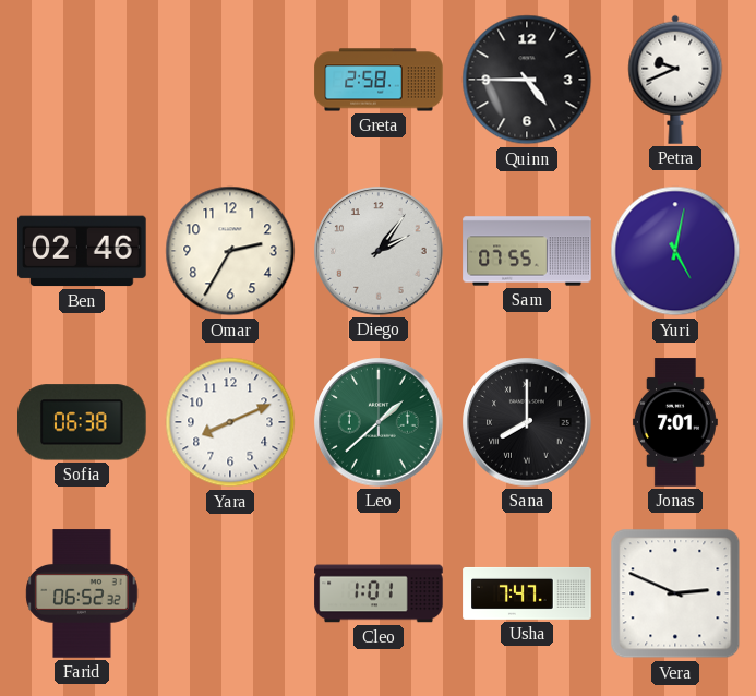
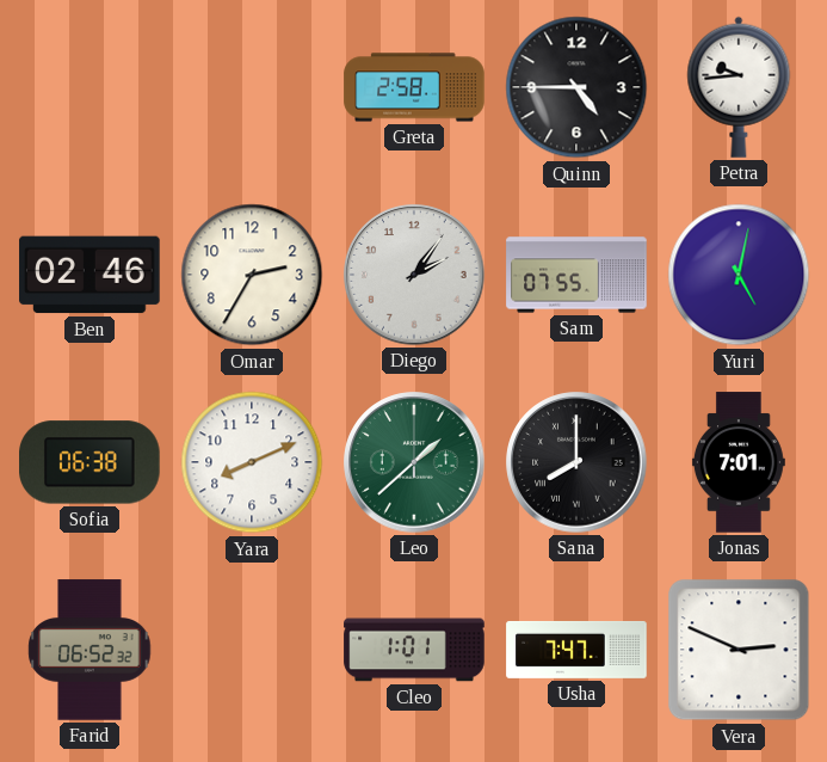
Petra: 9:41 -> 9:44 (739, 87)
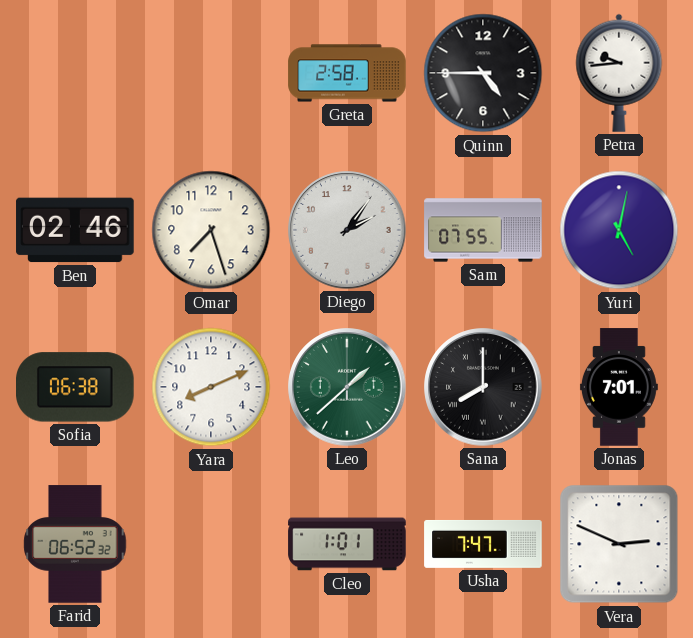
Omar: 2:35 -> 7:27 (211, 230)
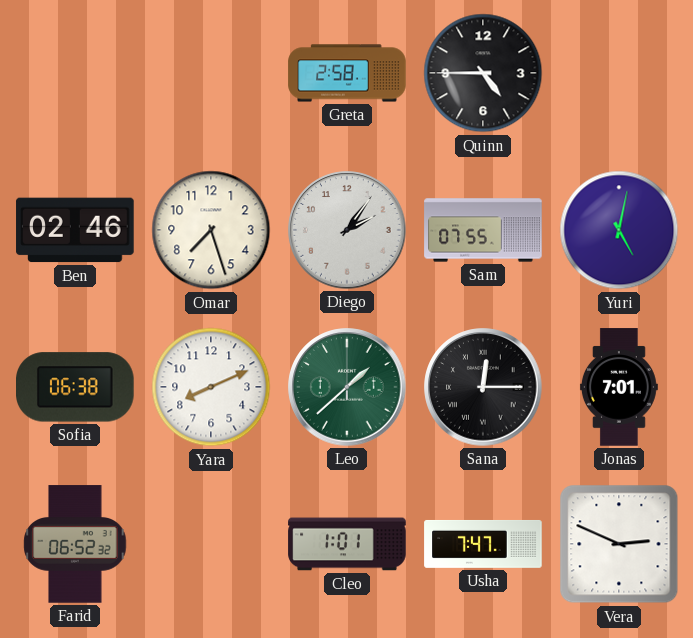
Petra: 9:44 -> none (619, 73)
Sana: 8:00 -> 12:15 (483, 387)
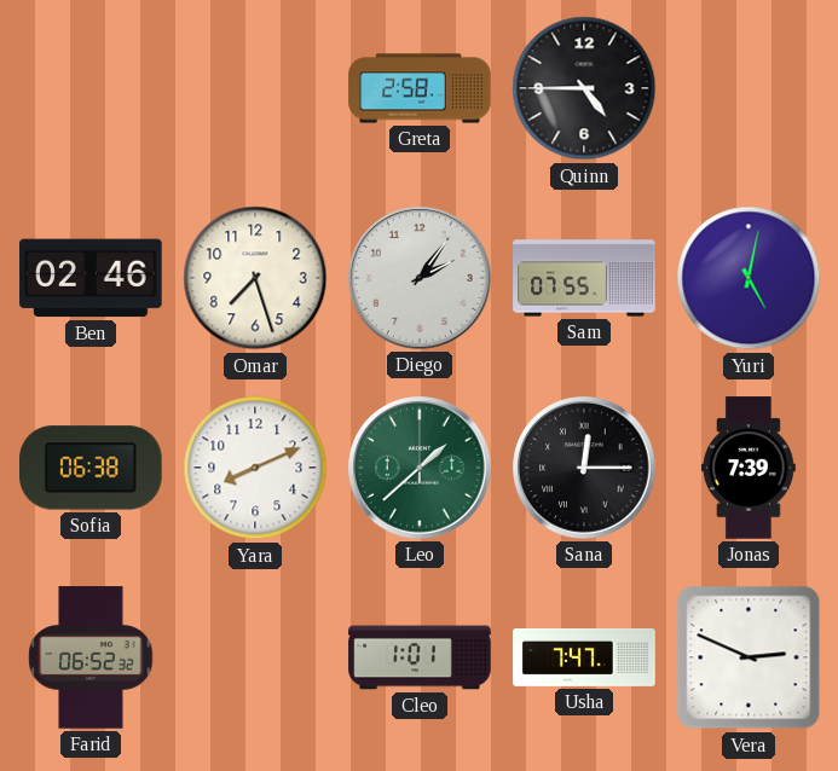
Jonas: 7:01 -> 7:39 (749, 468)
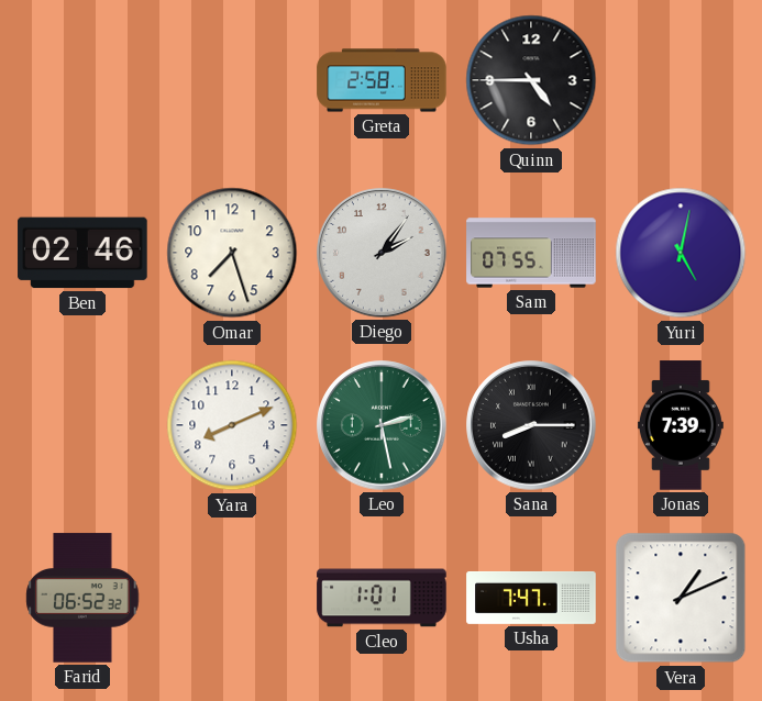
Sofia: 06:38 -> none (91, 468)
Leo: 1:38 -> 2:28 (382, 425)
Sana: 12:15 -> 8:15 (531, 425)
Vera: 2:49 -> 1:11 (681, 598)
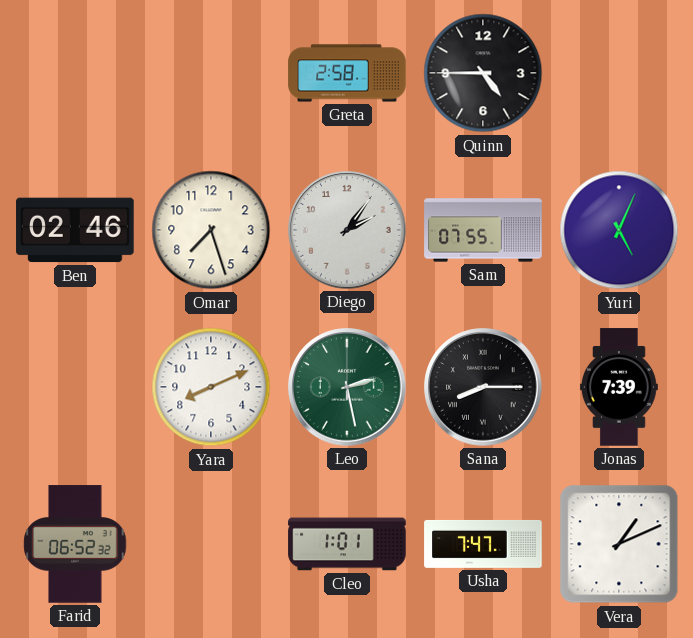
Yuri: 5:02 -> 5:04 (619, 230)
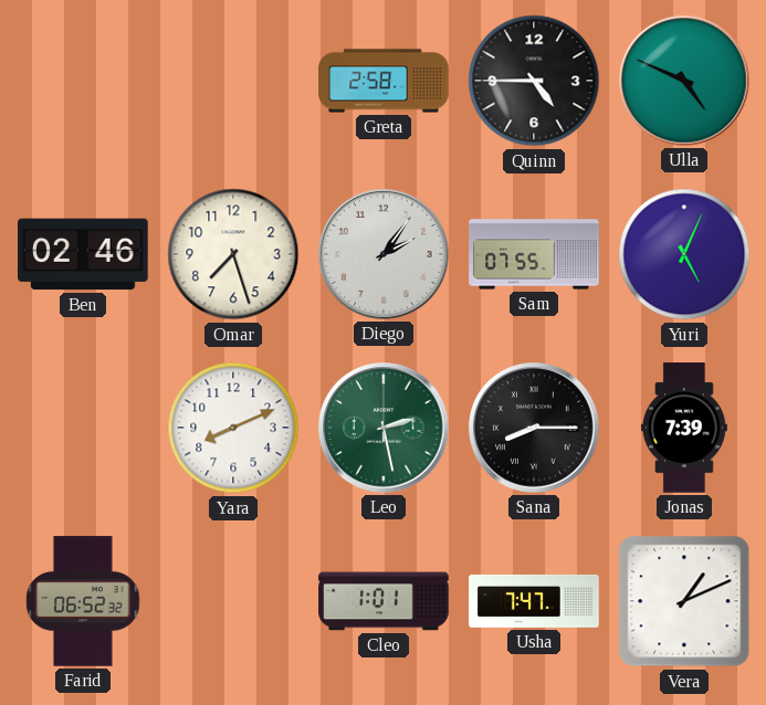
Ulla: none -> 4:49 (684, 81)
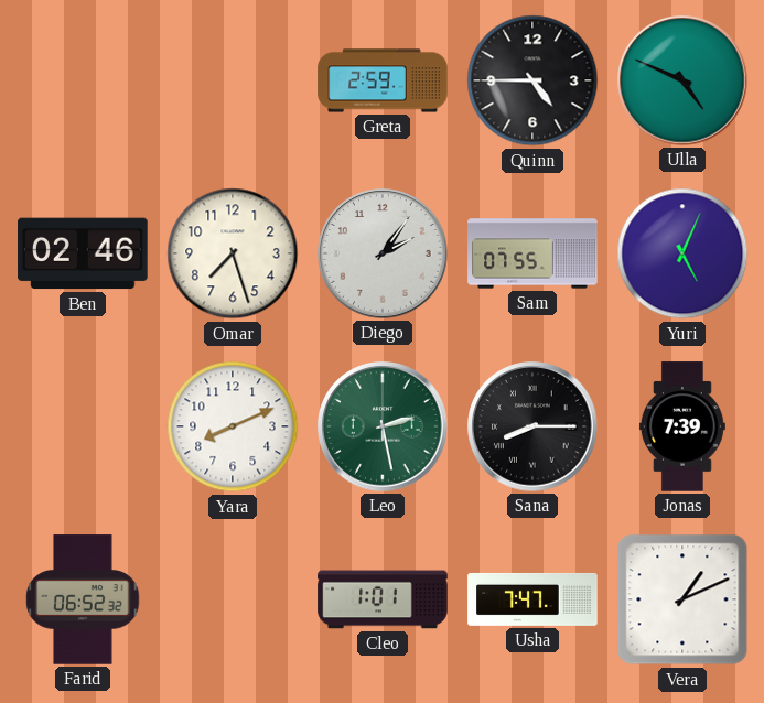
Greta: 2:58 -> 2:59 (383, 80)
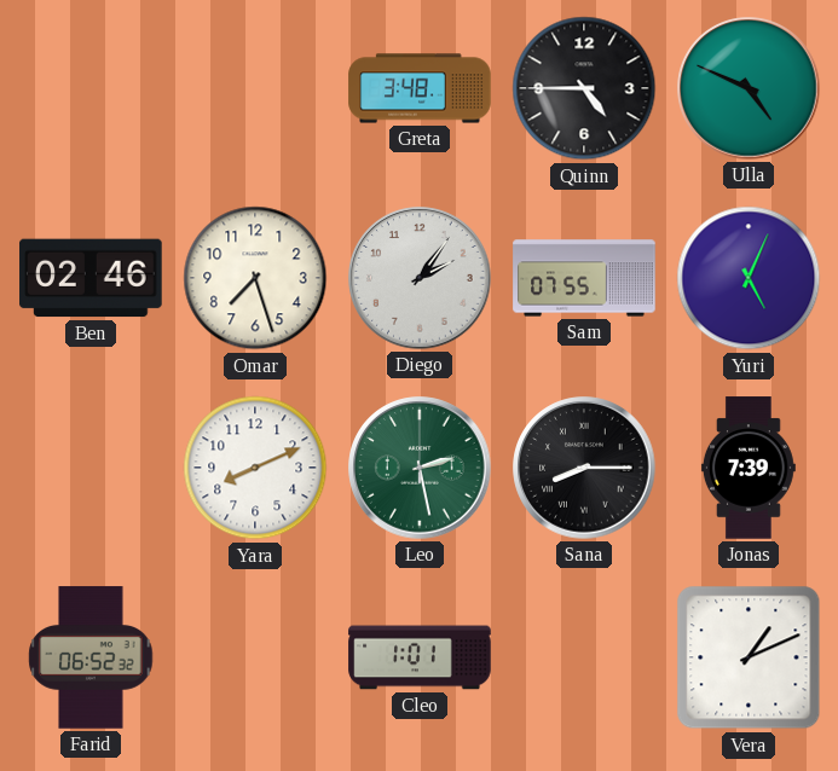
Greta: 2:59 -> 3:48 (420, 88)
Usha: 7:47 -> none (532, 599)
